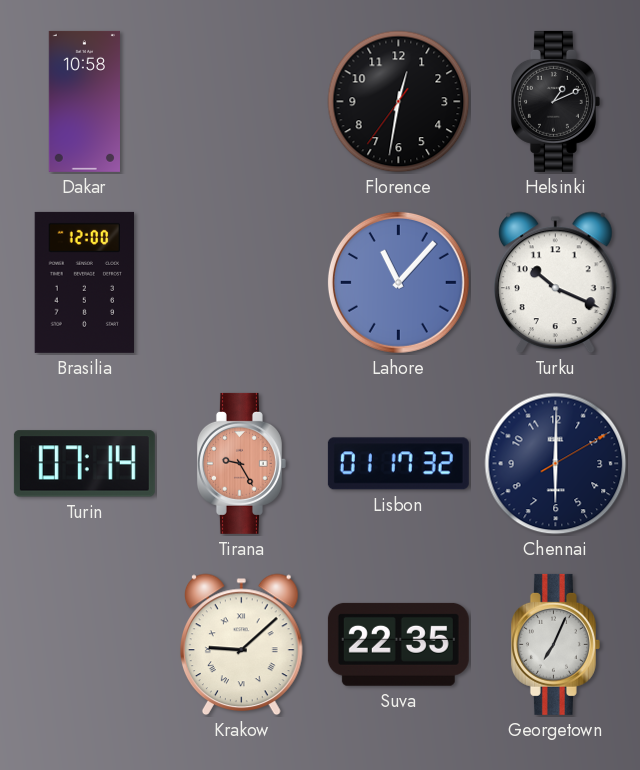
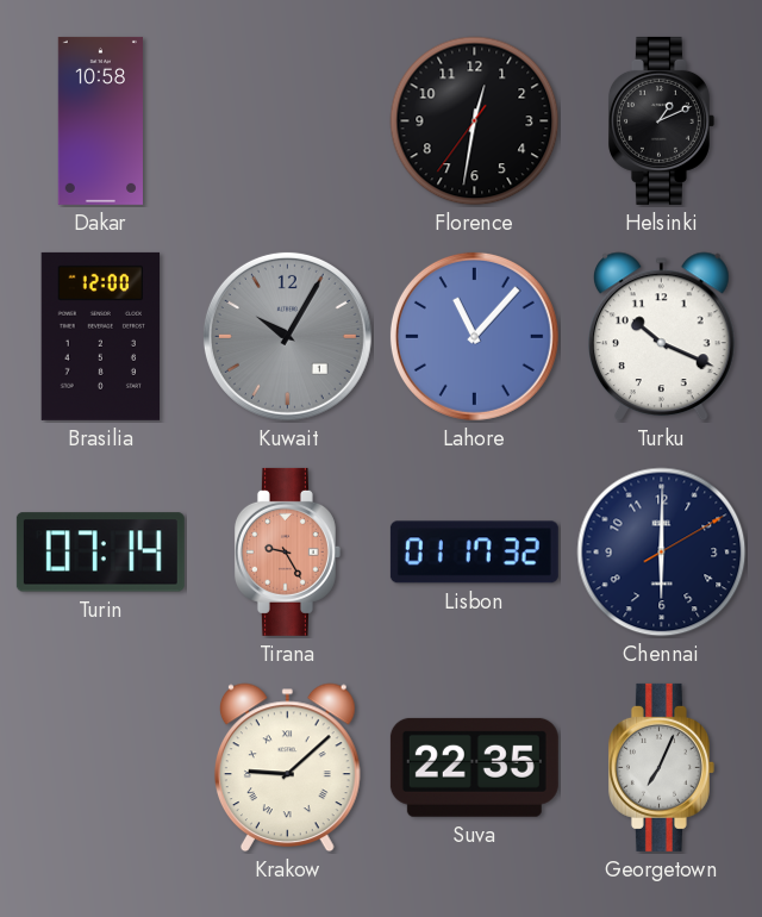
Kuwait: none -> 10:05 (287, 336)
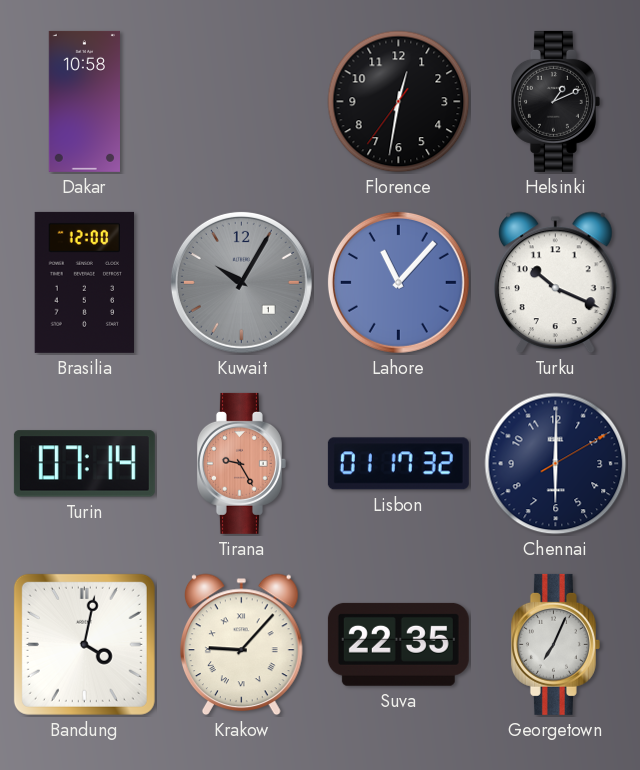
Bandung: none -> 4:02 (84, 644)
Krakow: 9:08 -> 9:07 (241, 645)
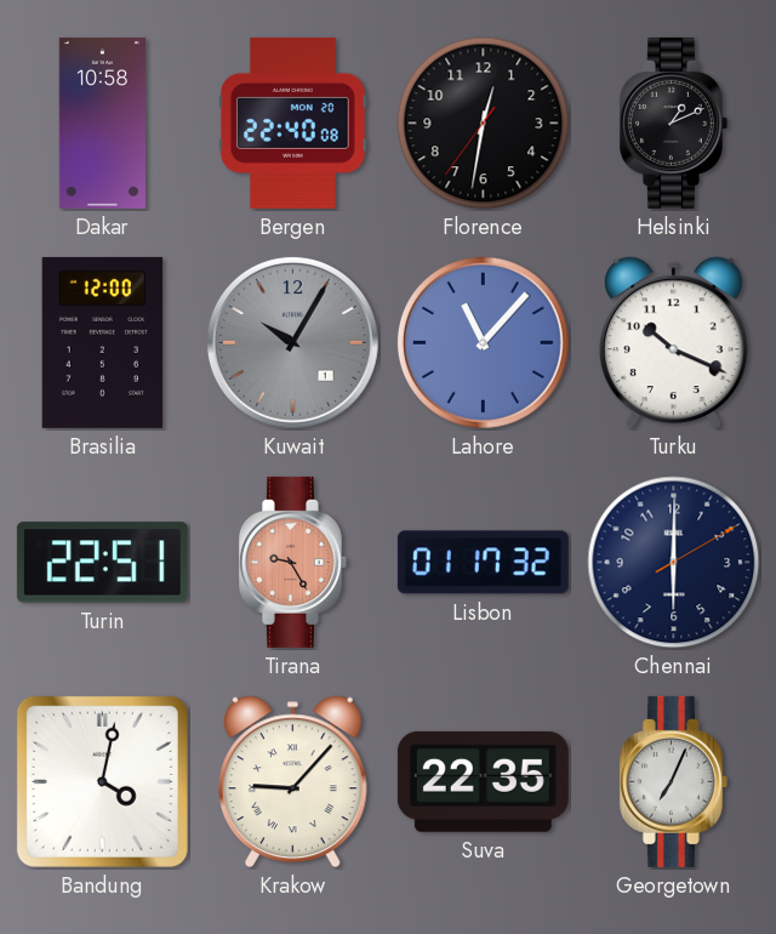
Bergen: none -> 22:40 (293, 123)
Turin: 07:14 -> 22:51 (102, 563)
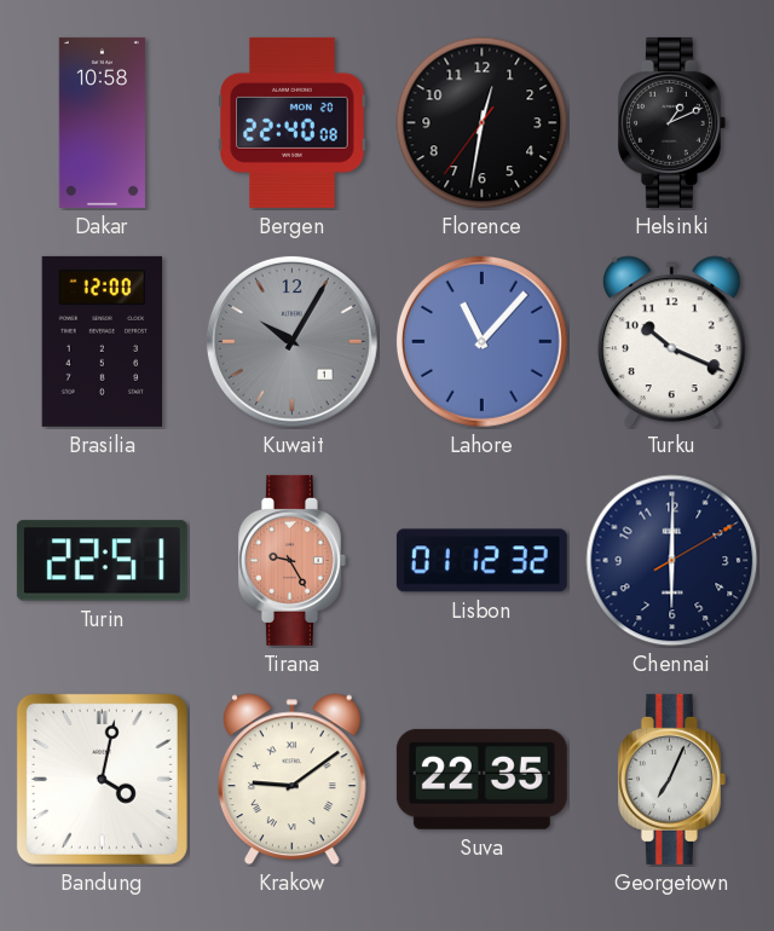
Lisbon: 01:17 -> 01:12 (481, 561)
Krakow: 9:07 -> 9:09 (291, 780)
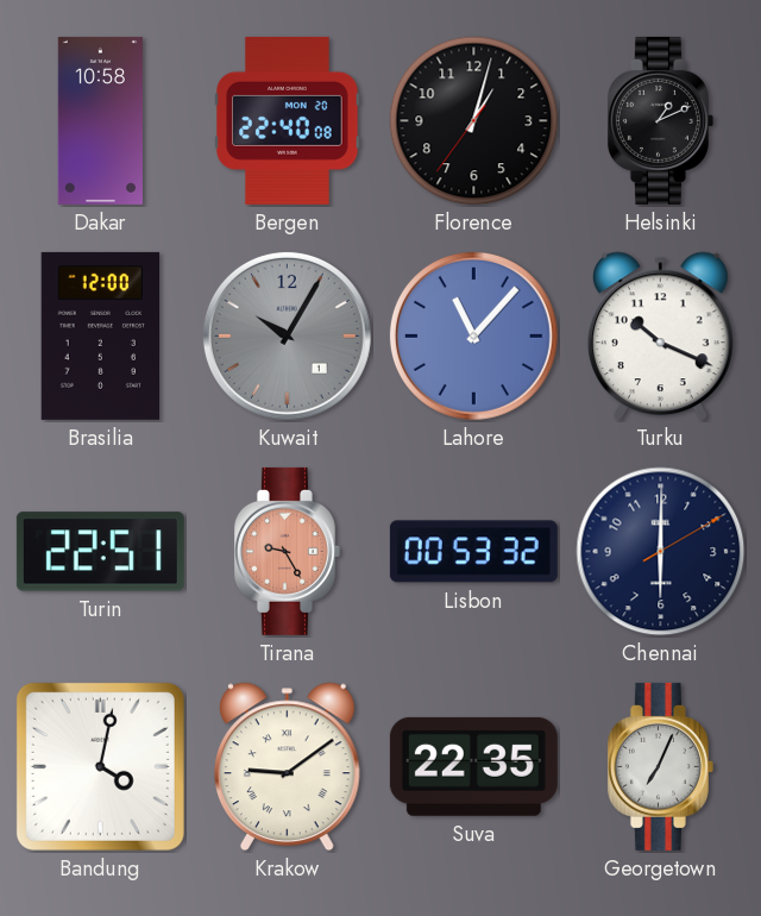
Florence: 12:31 -> 1:02 (474, 121)
Lisbon: 01:12 -> 00:53 (473, 552)
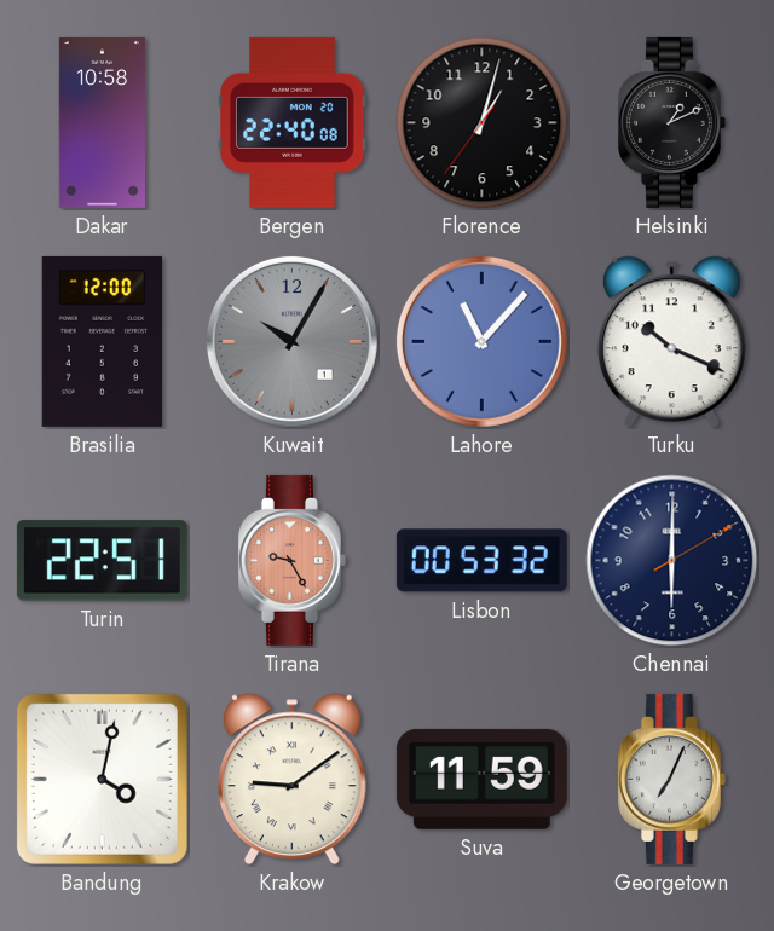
Suva: 22:35 -> 11:59 (481, 779)
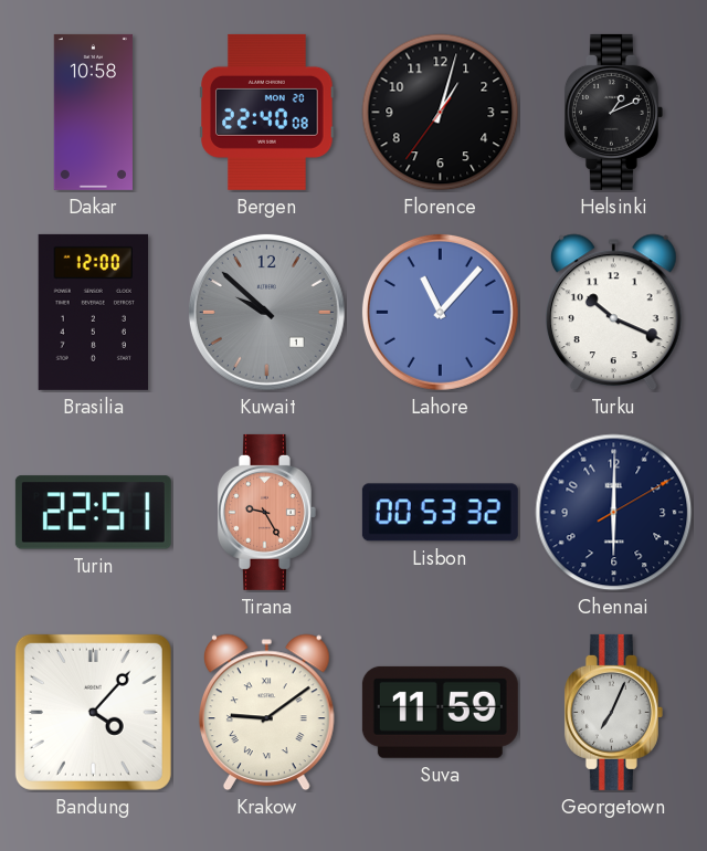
Kuwait: 10:05 -> 9:52 (266, 312)
Bandung: 4:02 -> 4:07 (93, 712)
